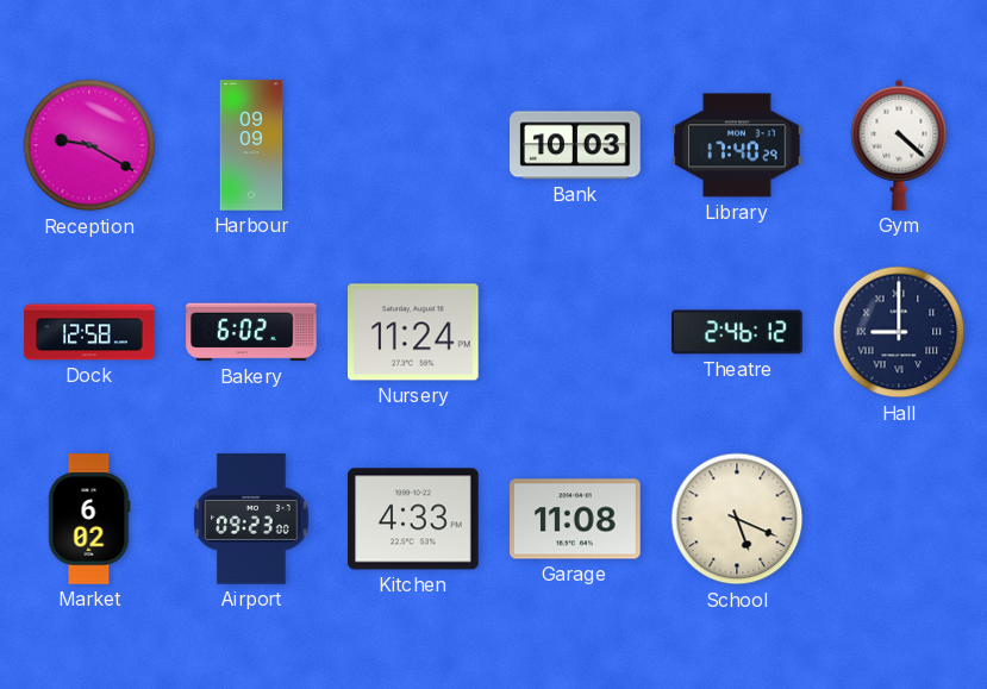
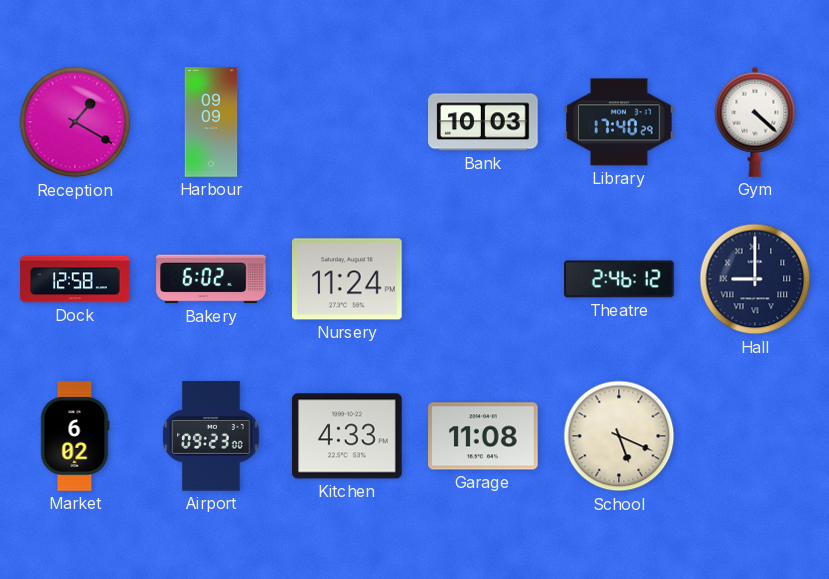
Reception: 9:20 -> 1:20 (75, 122)
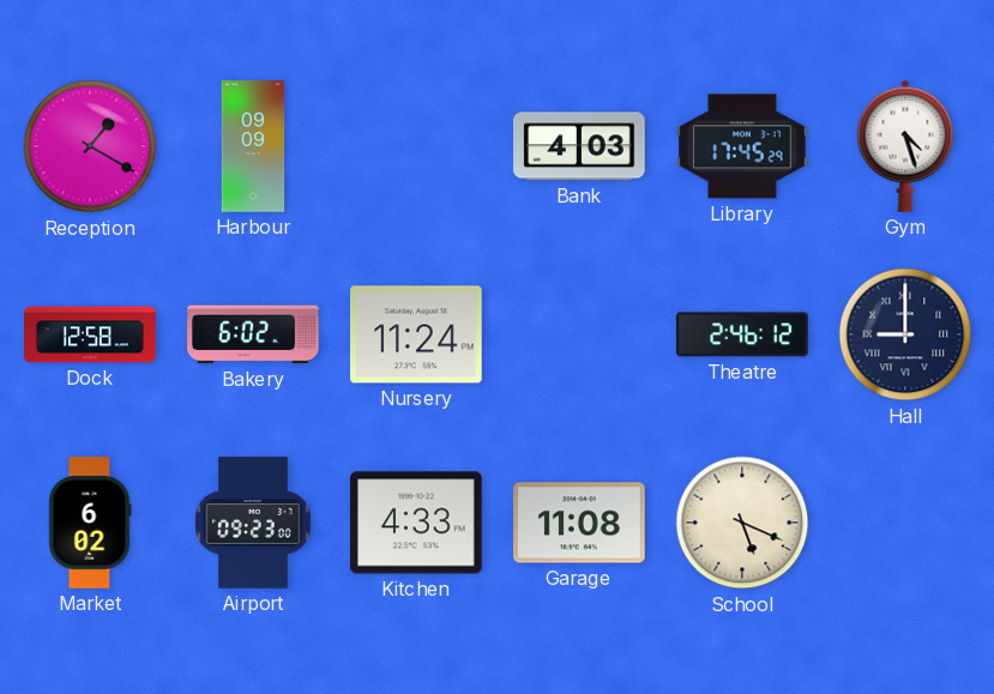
Bank: 10:03 -> 4:03 (579, 146)
Library: 17:40 -> 17:45 (742, 146)
Gym: 4:22 -> 4:27 (905, 146)
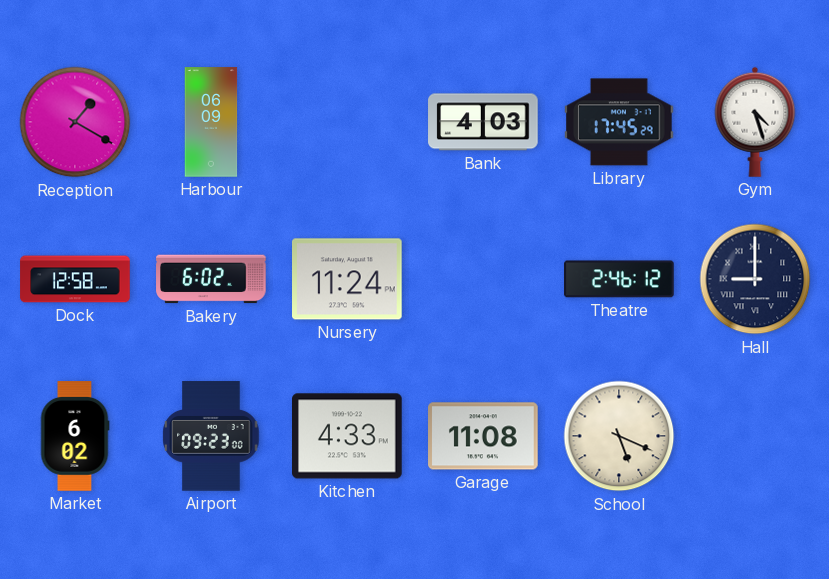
Harbour: 09:09 -> 06:09 (211, 122)
